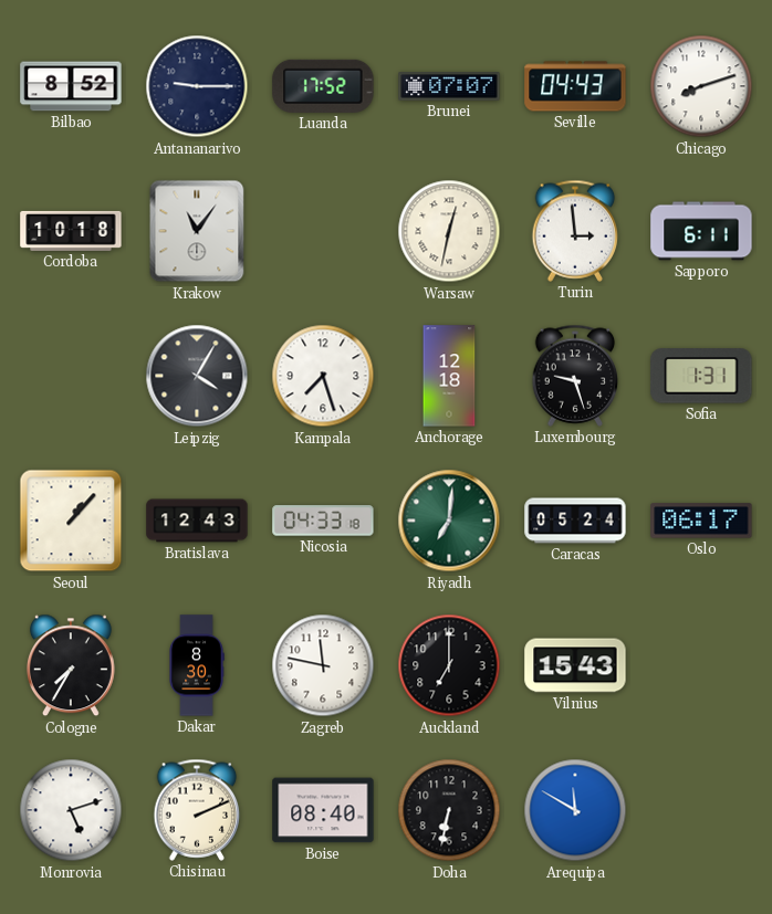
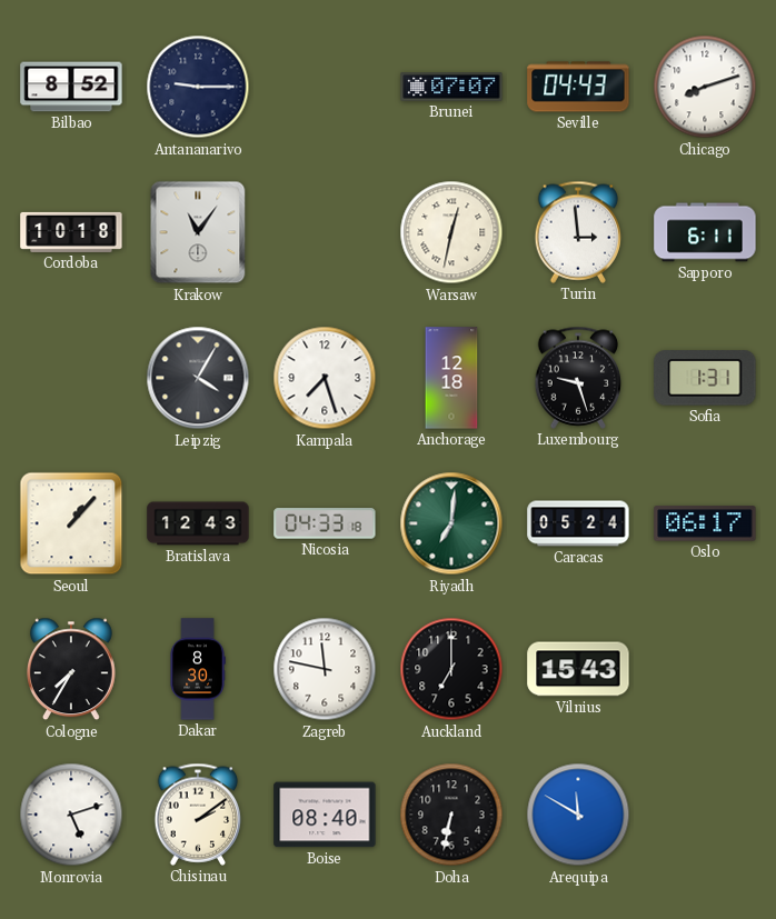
Luanda: 17:52 -> none (323, 86)
Chisinau: 2:11 -> 2:09 (198, 815)
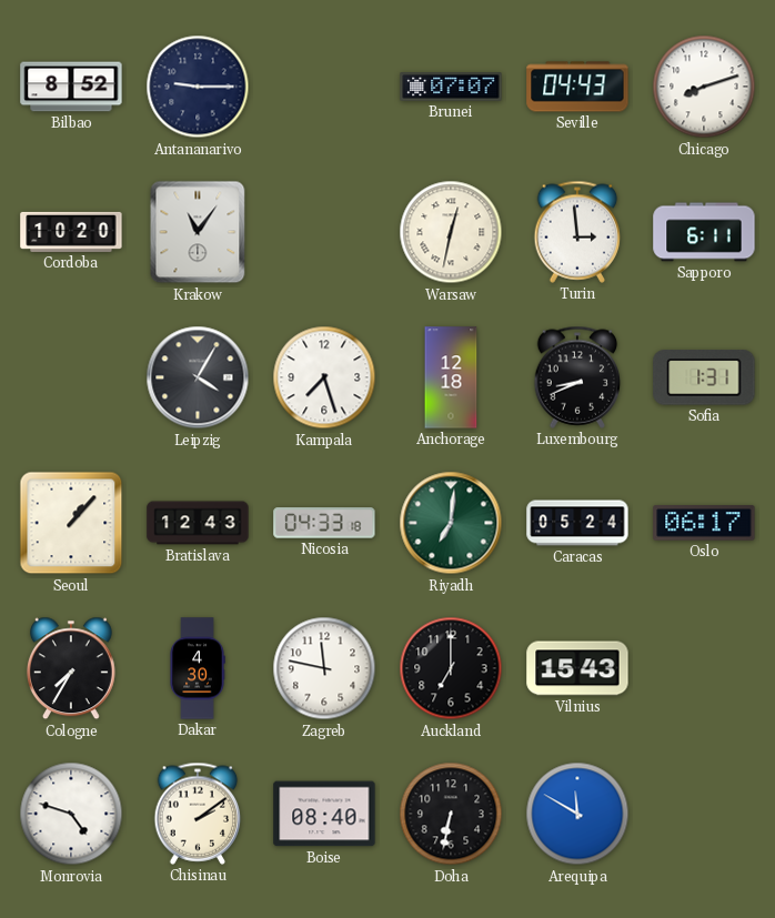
Cordoba: 10:18 -> 10:20 (71, 232)
Luxembourg: 9:27 -> 8:41 (577, 377)
Dakar: 8:30 -> 4:30 (198, 668)
Monrovia: 5:12 -> 4:48 (71, 814)
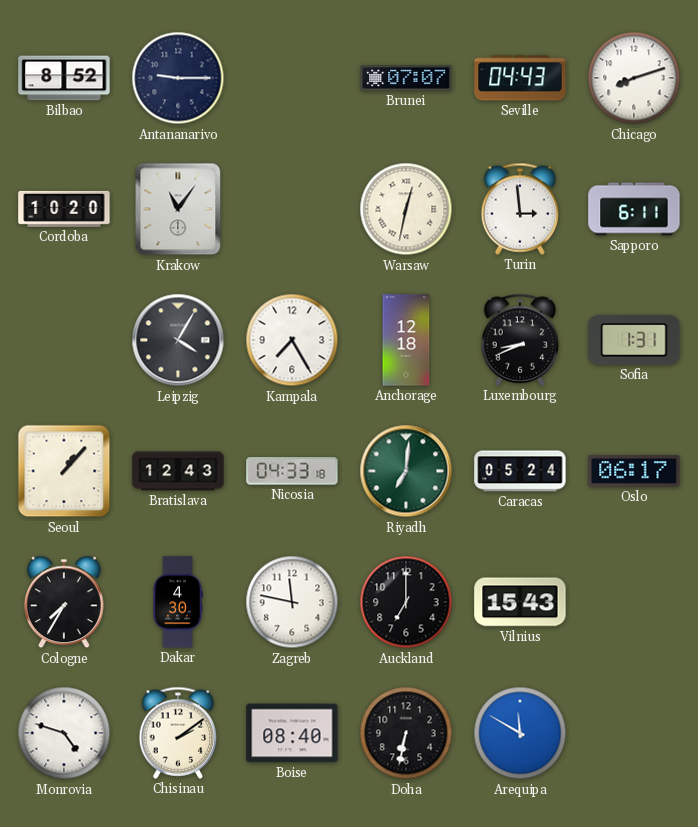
Kampala: 7:27 -> 7:25 (292, 340)
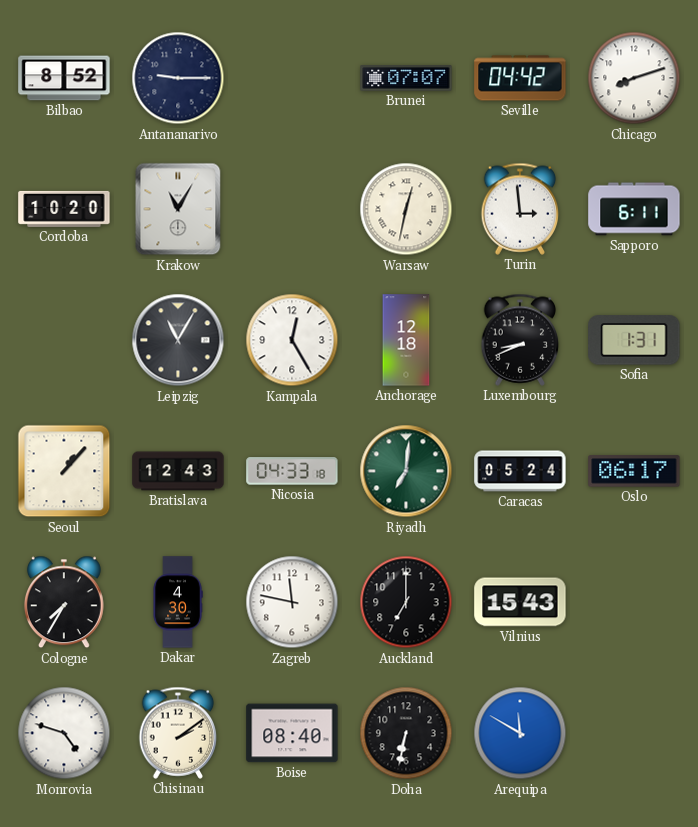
Seville: 04:43 -> 04:42 (520, 78)
Krakow: 11:06 -> 11:05 (178, 209)
Leipzig: 4:05 -> 11:05 (178, 340)
Kampala: 7:25 -> 12:25 (292, 340)
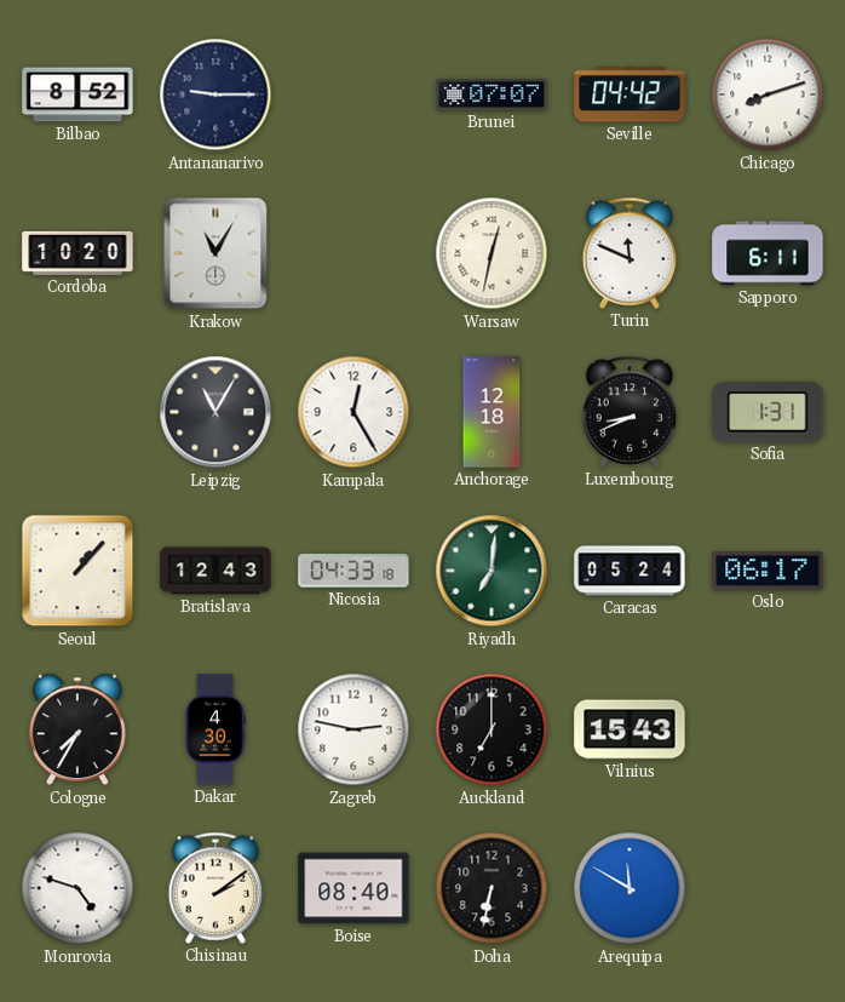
Turin: 2:59 -> 11:49 (630, 253)
Zagreb: 11:47 -> 2:47 (353, 729)
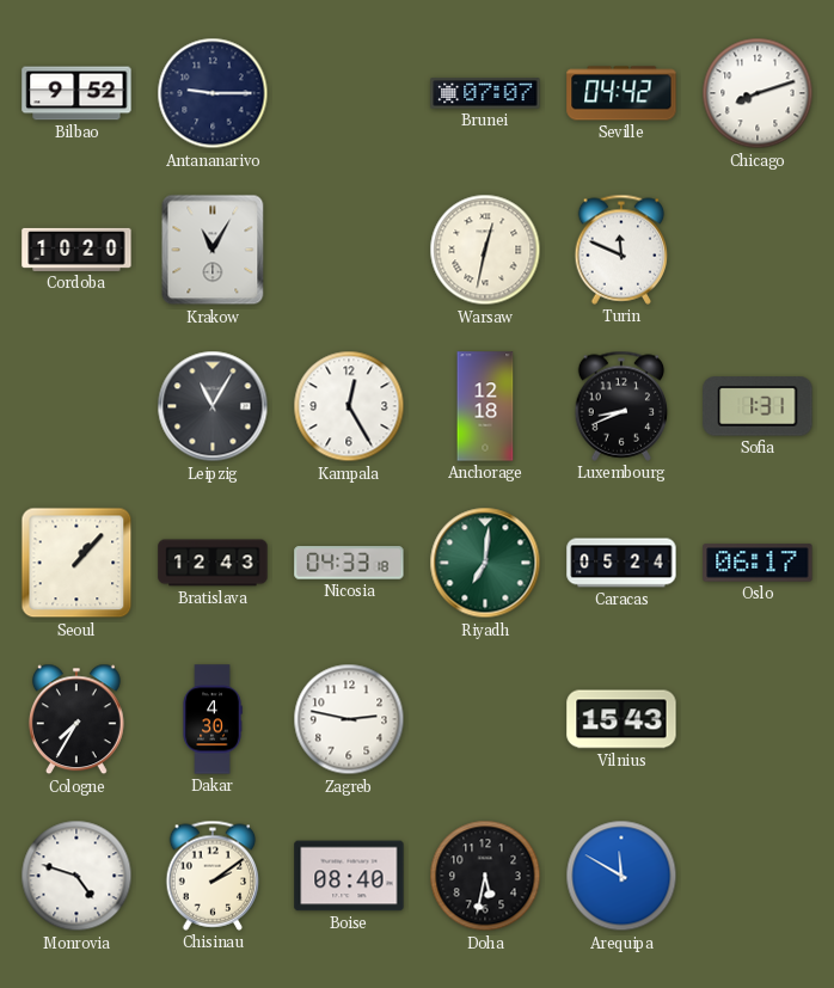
Bilbao: 8:52 -> 9:52 (76, 93)
Sapporo: 6:11 -> none (768, 253)
Auckland: 7:00 -> none (492, 729)
Doha: 6:32 -> 5:32 (485, 876)
